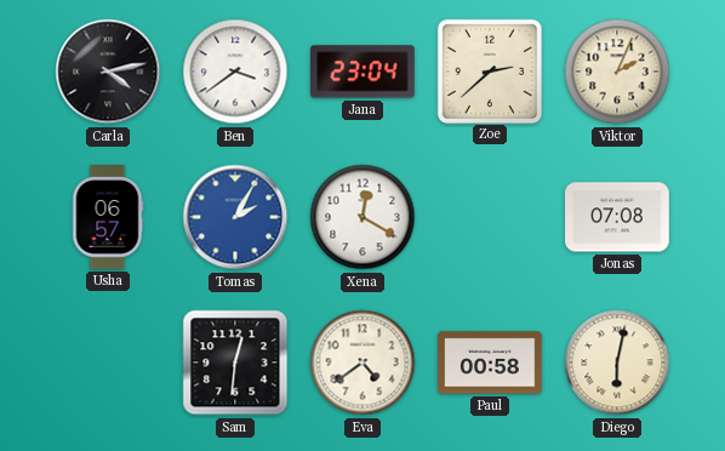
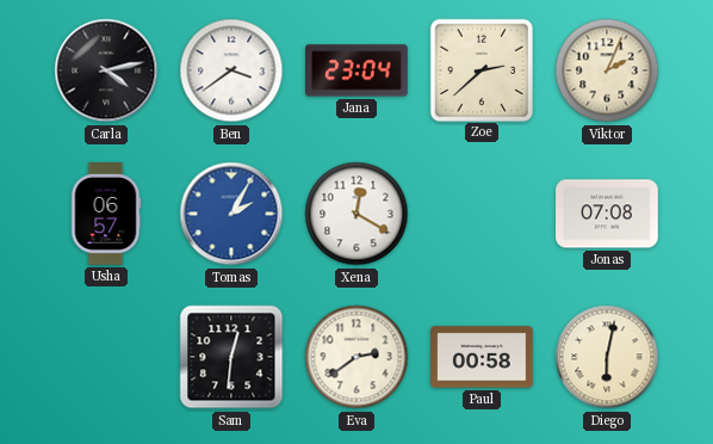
Eva: 4:39 -> 2:39 (356, 357)
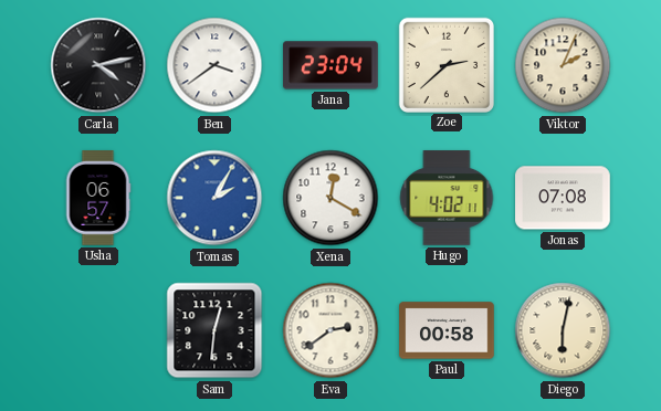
Hugo: none -> 4:02 (447, 198)
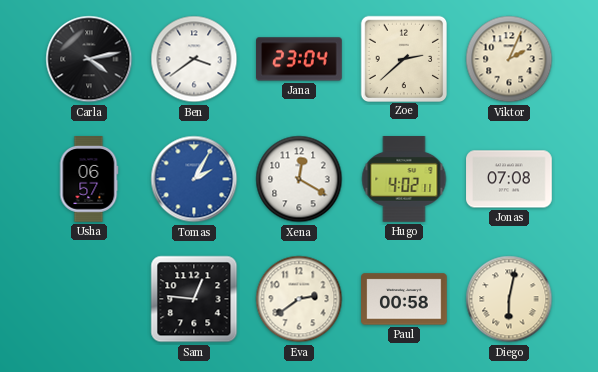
Sam: 12:31 -> 12:46 (194, 299)
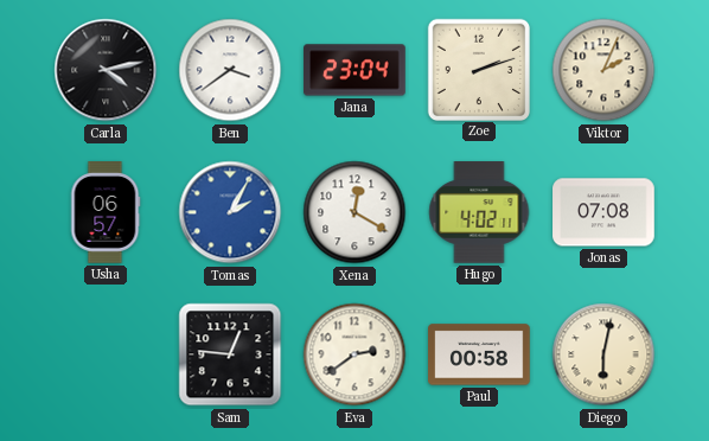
Zoe: 2:38 -> 2:12 (478, 69)
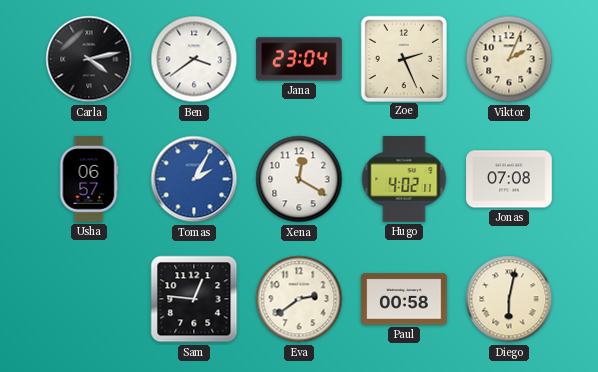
Zoe: 2:12 -> 2:26 (403, 58)
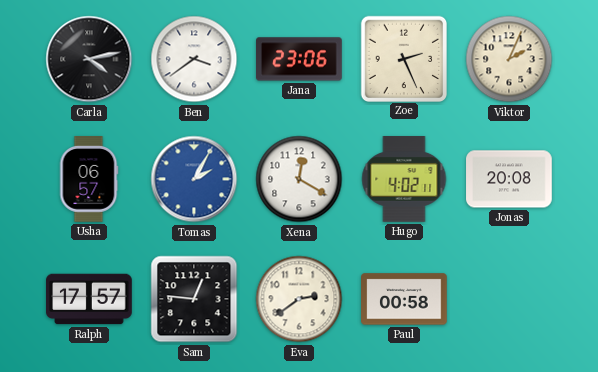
Jana: 23:04 -> 23:06 (299, 59)
Jonas: 07:08 -> 20:08 (509, 179)
Ralph: none -> 17:57 (89, 299)
Diego: 6:02 -> none (509, 299)
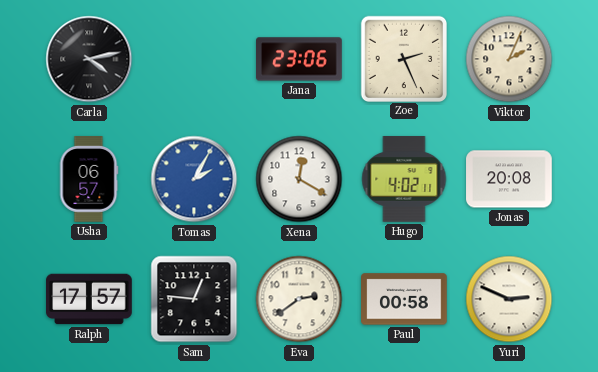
Ben: 3:39 -> none (194, 59)
Yuri: none -> 2:49 (509, 299)
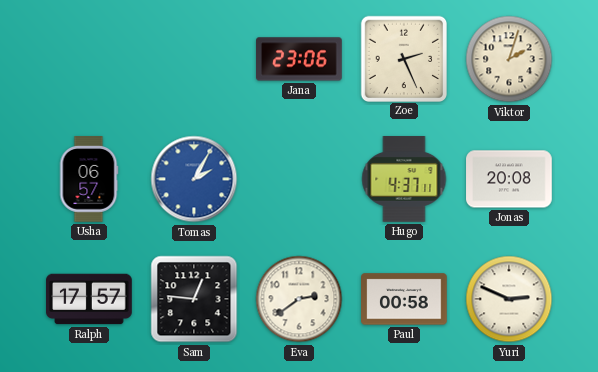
Carla: 4:13 -> none (89, 59)
Viktor: 2:04 -> 2:03 (509, 59)
Xena: 12:20 -> none (299, 179)
Hugo: 4:02 -> 4:37 (404, 179)
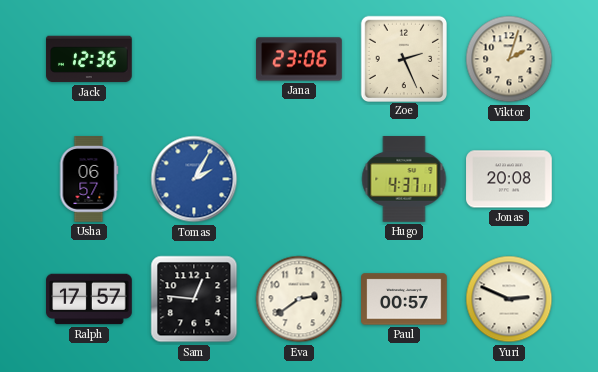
Jack: none -> 12:36 (89, 59)
Paul: 00:58 -> 00:57 (404, 299)
